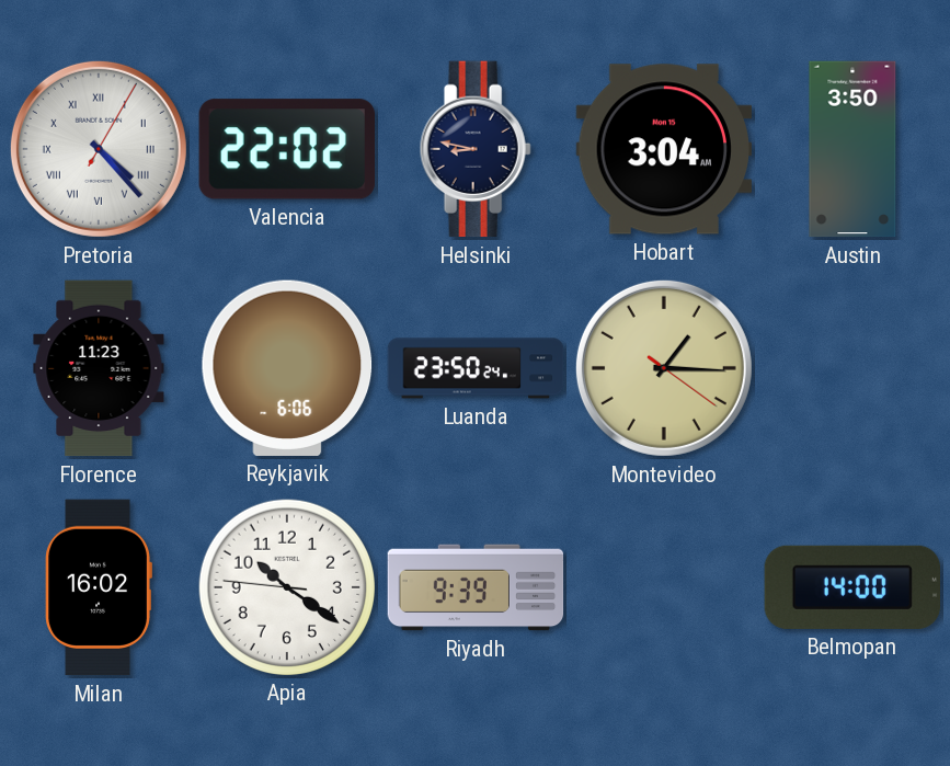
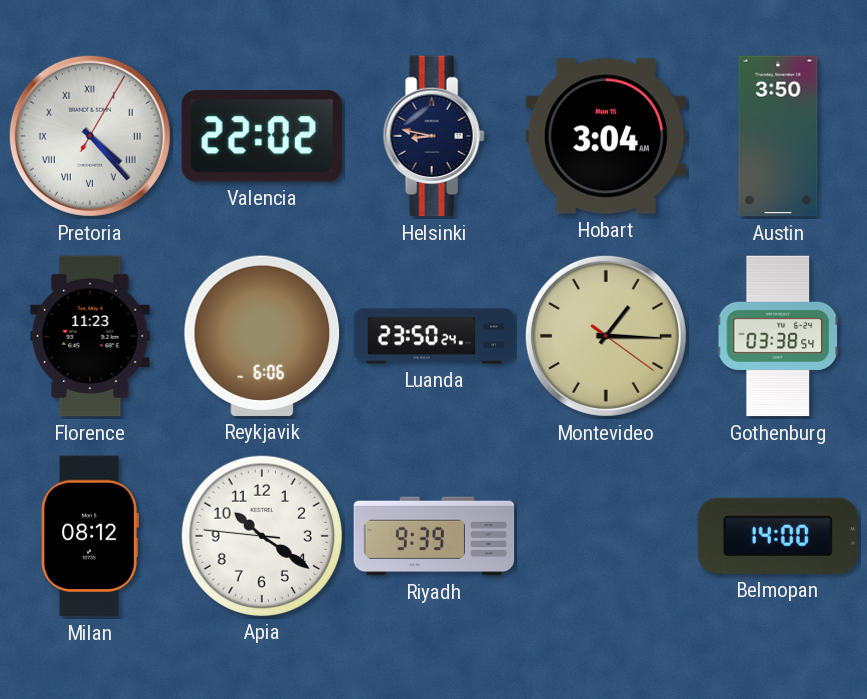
Gothenburg: none -> 03:38 (778, 336)
Milan: 16:02 -> 08:12 (90, 536)
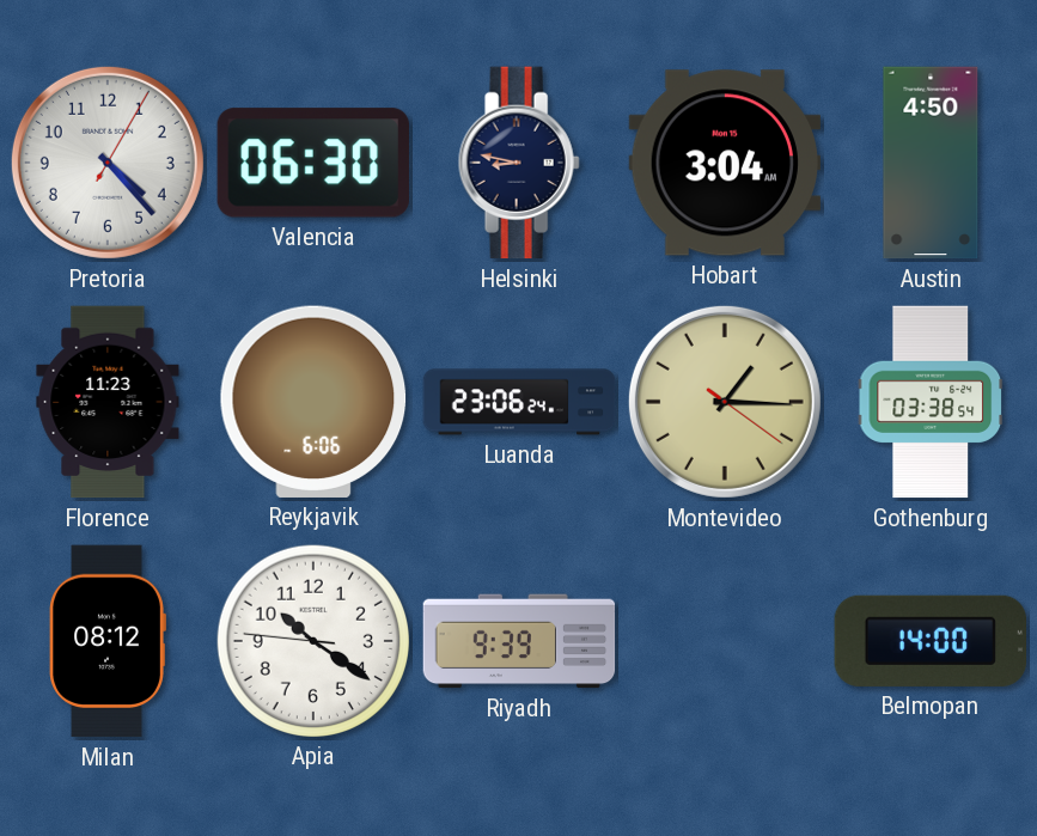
Pretoria numerals: Roman -> Arabic (108, 163)
Valencia: 22:02 -> 06:30 (313, 163)
Austin: 3:50 -> 4:50 (931, 163)
Luanda: 23:50 -> 23:06 (519, 402)
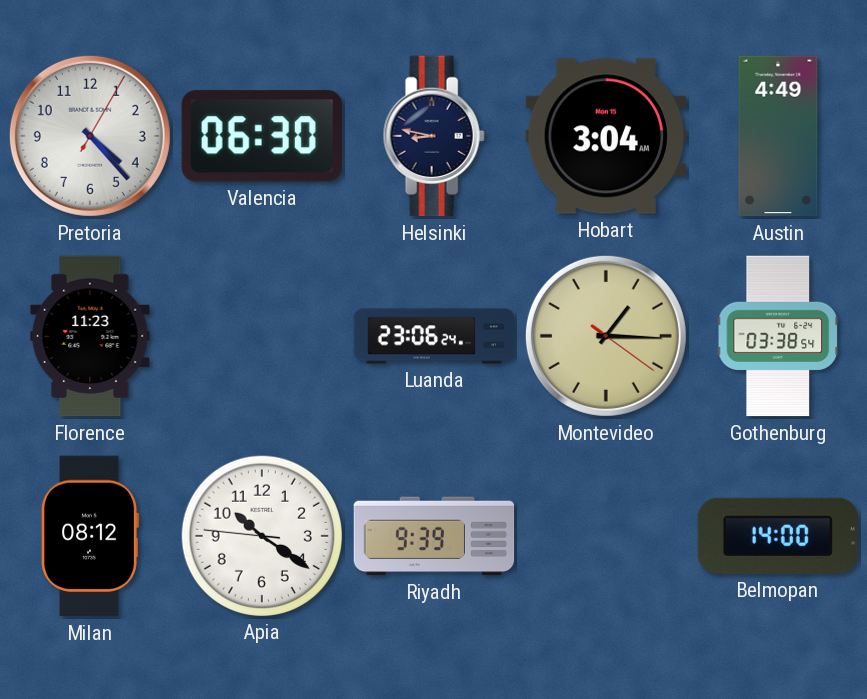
Austin: 4:50 -> 4:49 (778, 136)
Reykjavik: 6:06 -> none (313, 402)
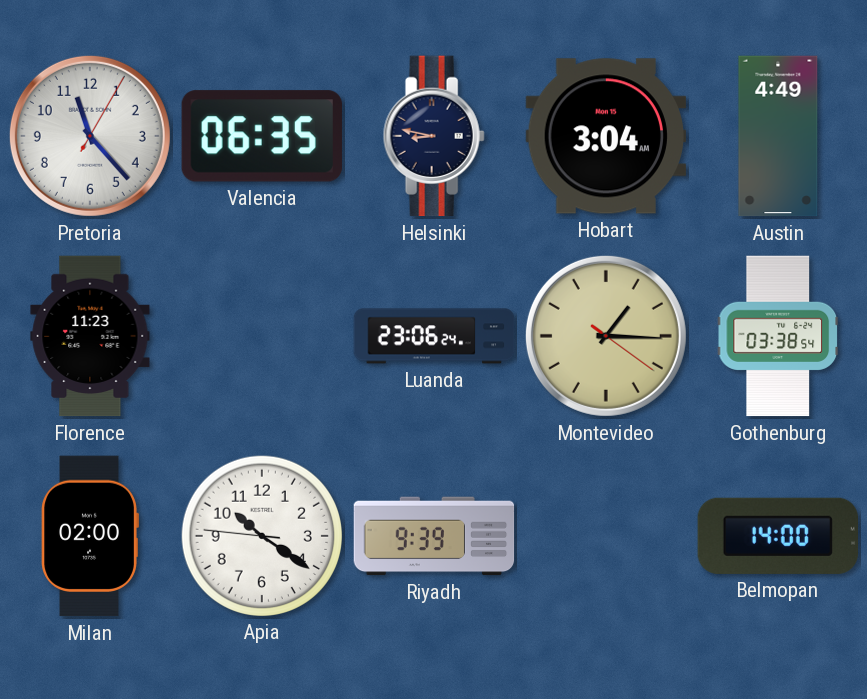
Pretoria: 4:23 -> 11:23 (90, 136)
Valencia: 06:30 -> 06:35 (262, 136)
Milan: 08:12 -> 02:00 (90, 536)
